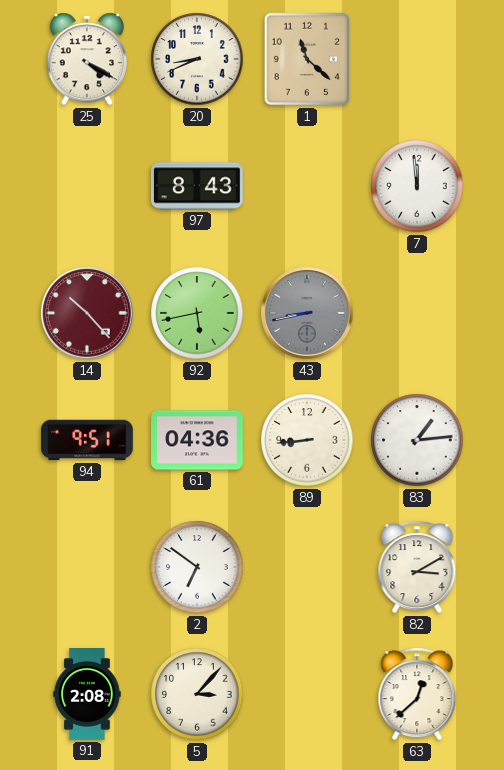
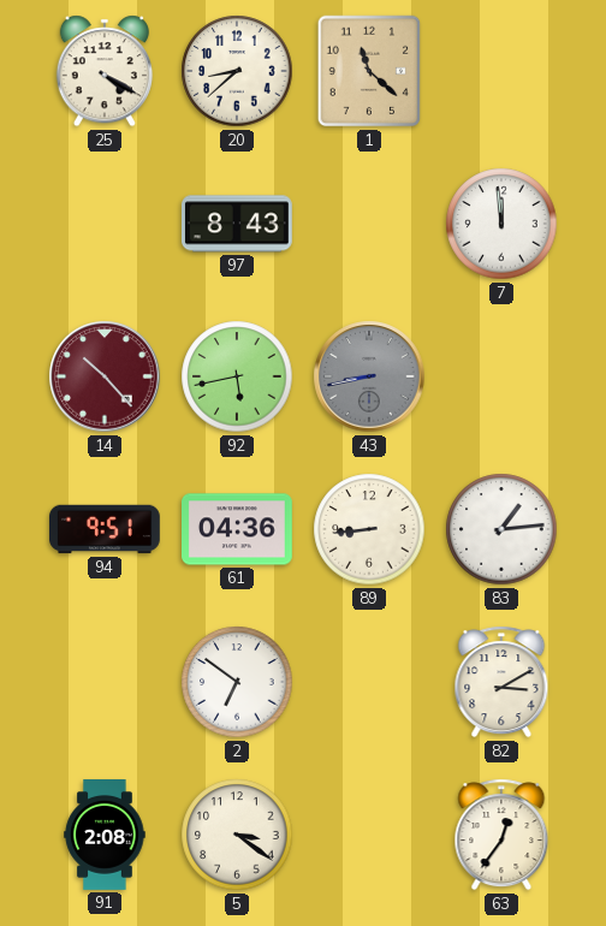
20: 8:41 -> 8:38 (237, 71)
5: 3:07 -> 3:21 (237, 835)
63: 12:38 -> 12:36 (501, 835)
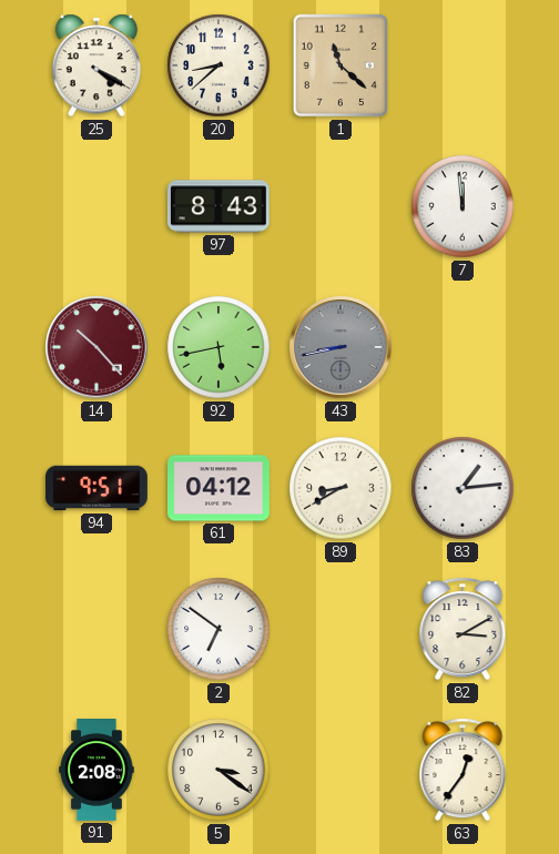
61: 04:36 -> 04:12 (220, 488)
89: 8:44 -> 8:40 (341, 488)
